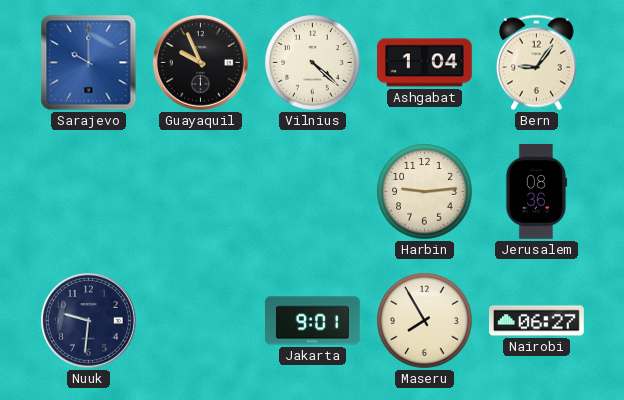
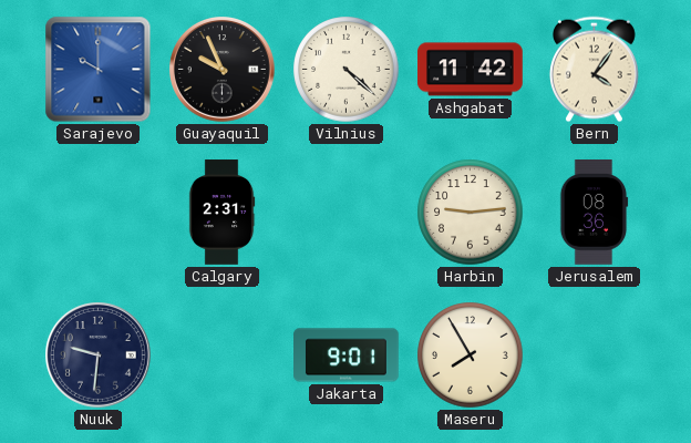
Ashgabat: 1:04 -> 11:42 (471, 70)
Bern: 9:06 -> 4:06 (594, 70)
Calgary: none -> 2:31 (221, 213)
Nairobi: 06:27 -> none (537, 321)
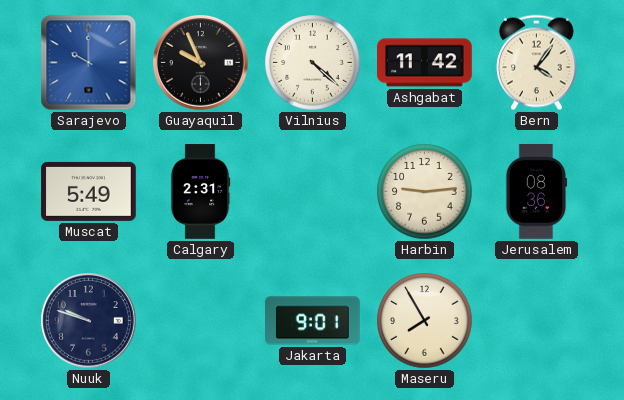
Muscat: none -> 5:49 (89, 191)
Nuuk: 9:31 -> 9:48 (89, 321)
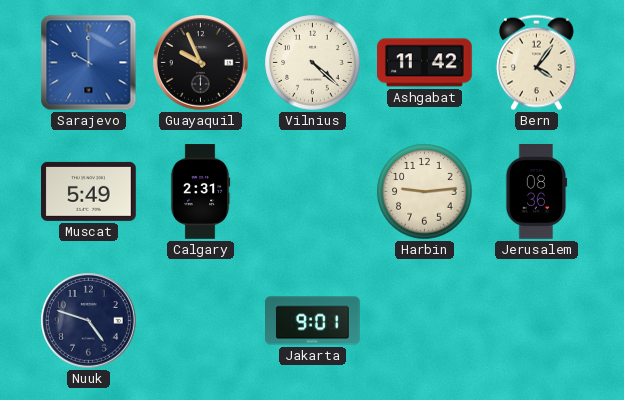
Nuuk: 9:48 -> 4:48 (89, 321)
Maseru: 7:55 -> none (425, 321)
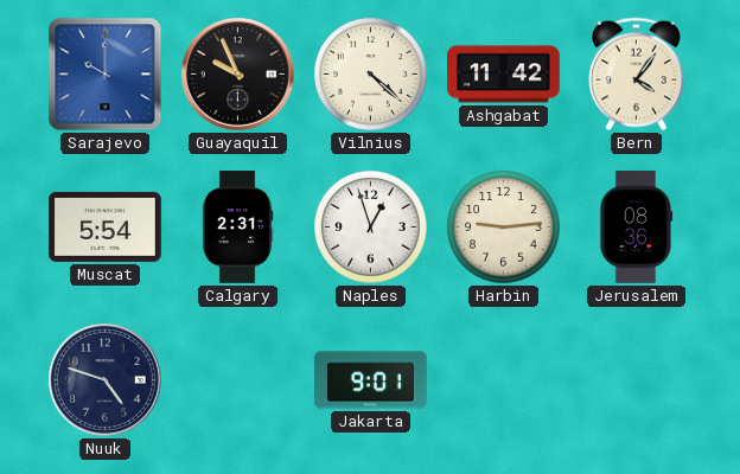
Muscat: 5:49 -> 5:54 (106, 226)
Naples: none -> 12:57 (371, 228)
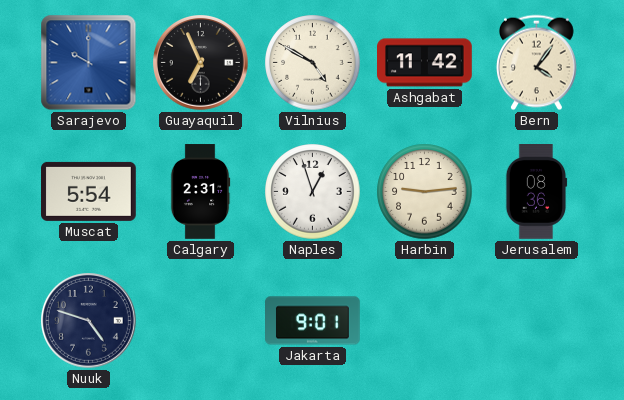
Guayaquil: 9:56 -> 6:56 (201, 63)
Vilnius: 4:22 -> 4:50 (313, 63)
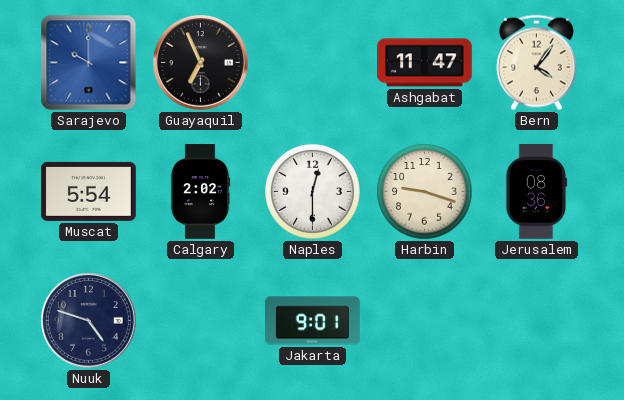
Vilnius: 4:50 -> none (313, 63)
Ashgabat: 11:42 -> 11:47 (425, 63)
Calgary: 2:31 -> 2:02 (200, 192)
Naples: 12:57 -> 12:30 (313, 192)
Harbin: 9:14 -> 9:18 (425, 192)
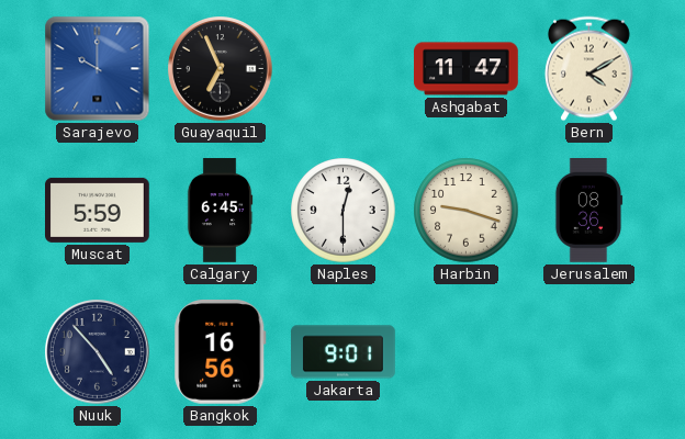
Bern: 4:06 -> 4:10 (588, 69)
Muscat: 5:54 -> 5:59 (98, 210)
Calgary: 2:02 -> 6:45 (220, 211)
Nuuk: 4:48 -> 4:53 (98, 352)
Bangkok: none -> 16:56 (221, 351)
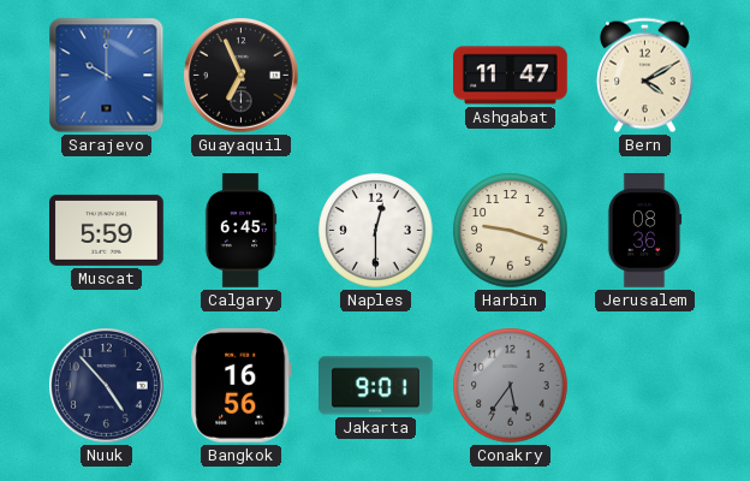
Conakry: none -> 5:36 (511, 386)
